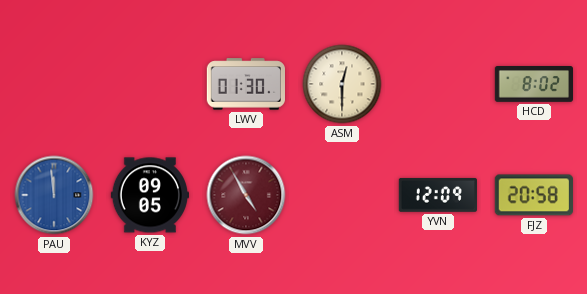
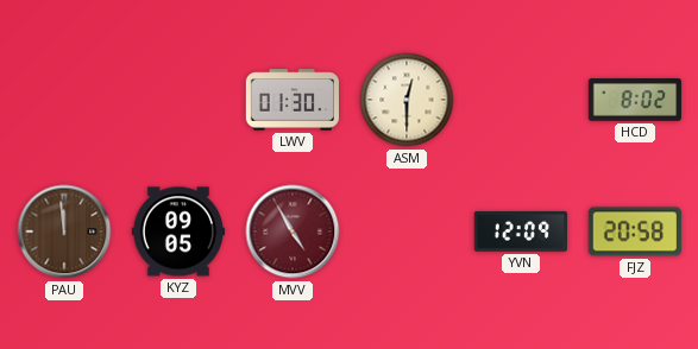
PAU dial: blue -> brown (64, 231)
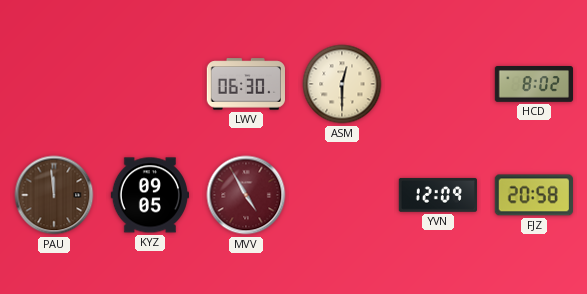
LWV: 01:30 -> 06:30 (245, 84)
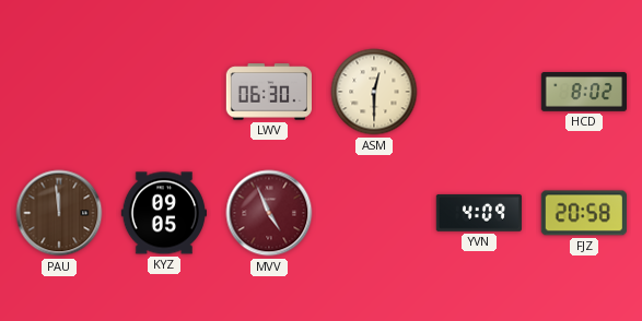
MVV: 4:55 -> 4:56 (269, 213)
YVN: 12:09 -> 4:09 (479, 213)
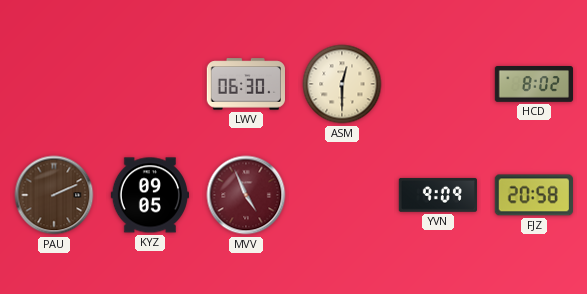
PAU: 11:59 -> 2:11 (54, 195)
YVN: 4:09 -> 9:09 (438, 195)
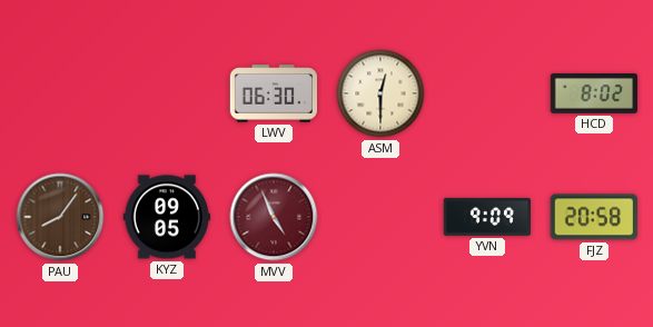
PAU: 2:11 -> 8:06 (60, 217)
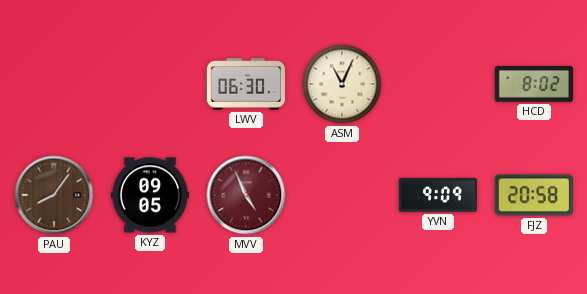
ASM: 12:30 -> 11:04 (342, 84)
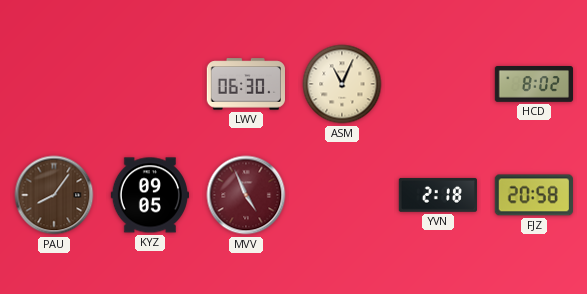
YVN: 9:09 -> 2:18 (438, 195)
